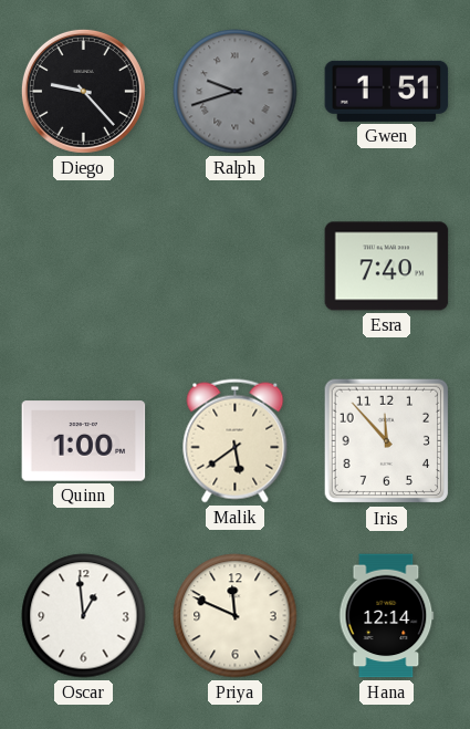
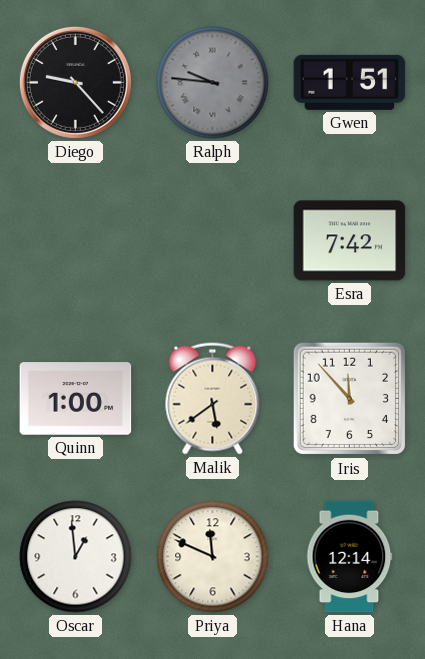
Ralph: 9:42 -> 9:46 (213, 83)
Esra: 7:40 -> 7:42 (350, 241)
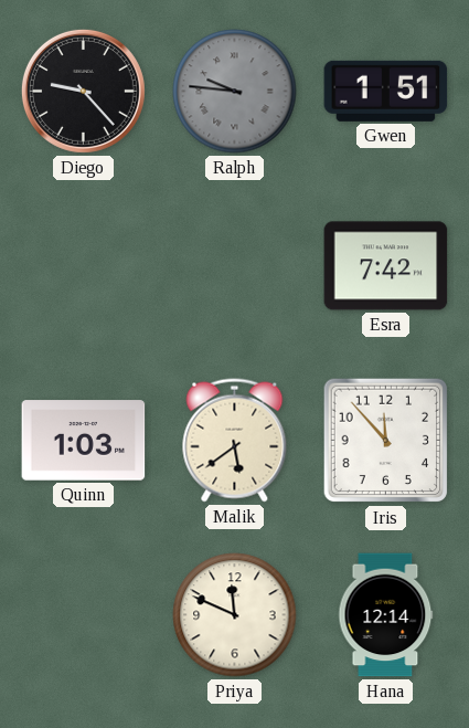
Quinn: 1:00 -> 1:03 (84, 441)
Oscar: 12:59 -> none (76, 557)
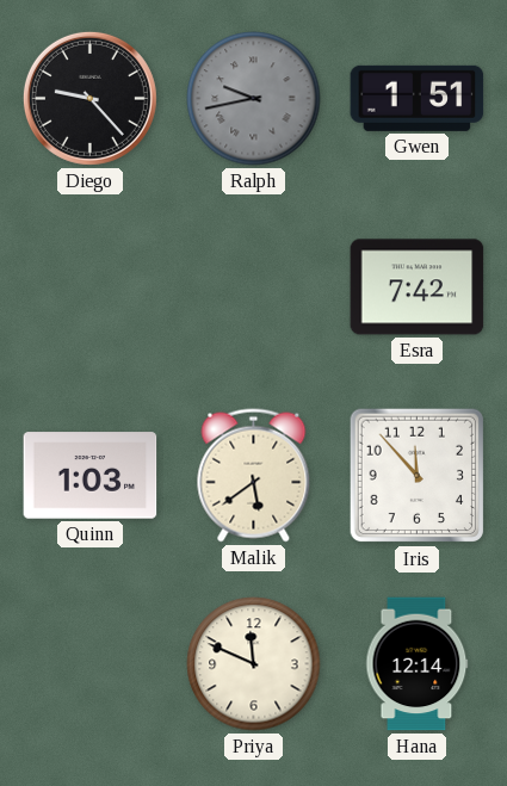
Ralph: 9:46 -> 9:43 (254, 99)
